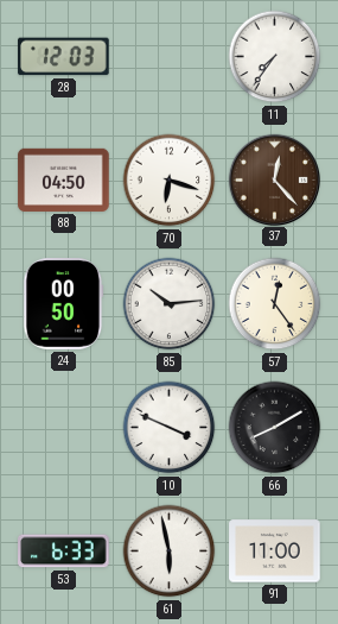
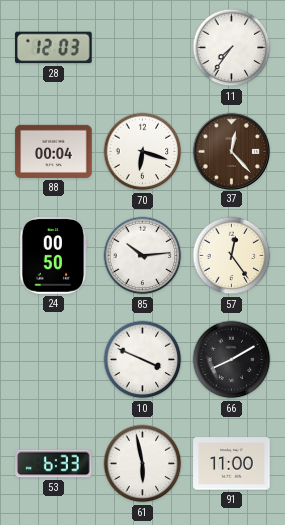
88: 04:50 -> 00:04 (54, 151)
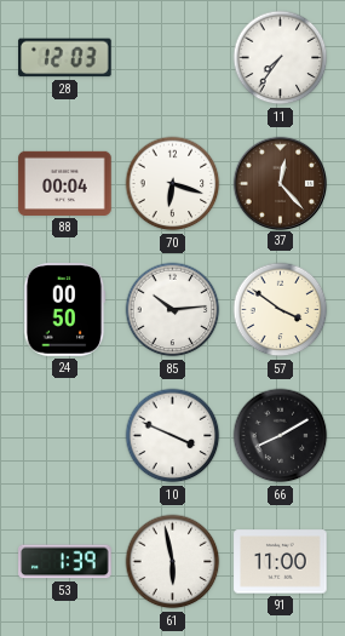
57: 12:24 -> 3:51 (281, 310)
53: 6:33 -> 1:39 (65, 562)
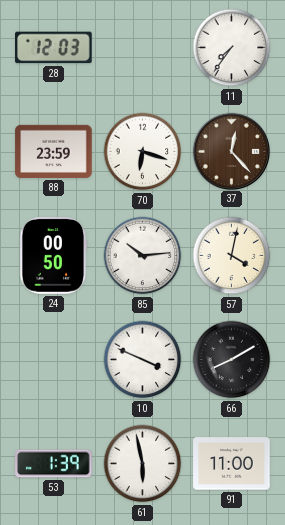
88: 00:04 -> 23:59 (54, 151)
57: 3:51 -> 4:02 (232, 256)
